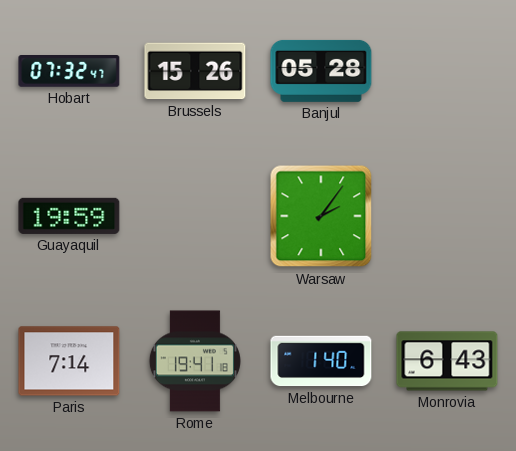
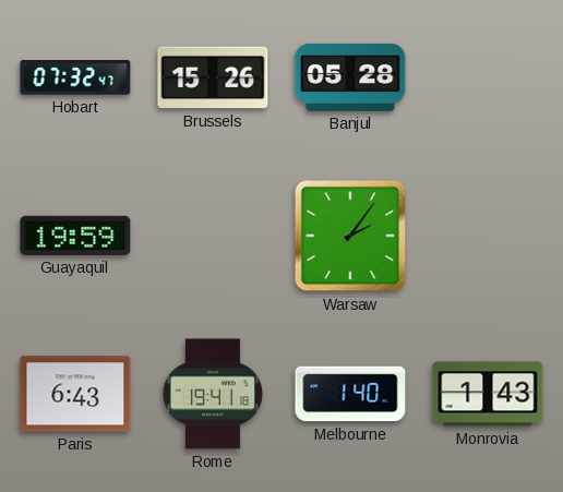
Paris: 7:14 -> 6:43 (75, 394)
Monrovia: 6:43 -> 1:43 (488, 394)
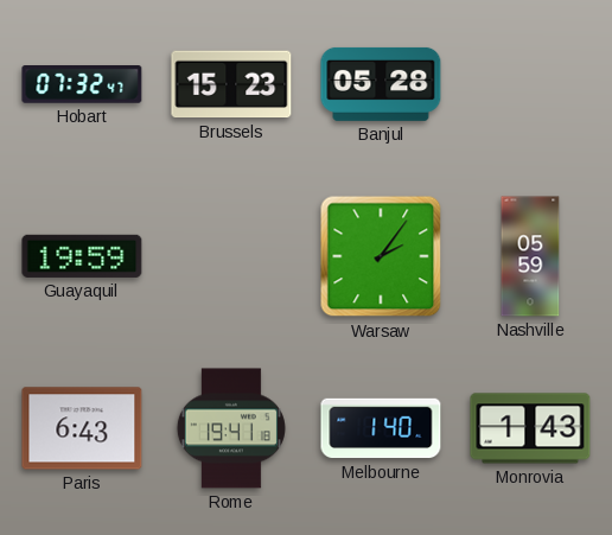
Brussels: 15:26 -> 15:23 (231, 84)
Nashville: none -> 05:59 (530, 256)
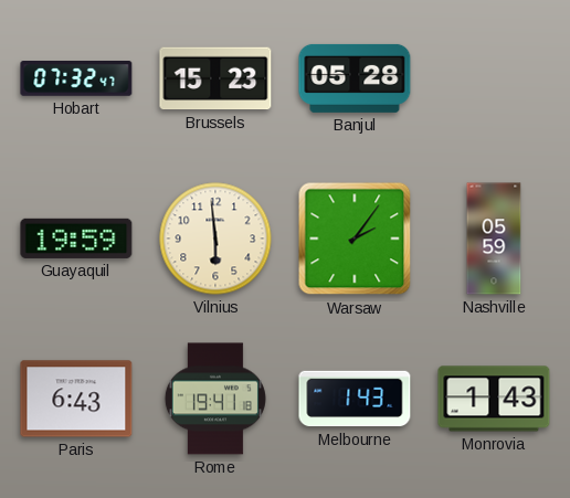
Vilnius: none -> 5:59 (215, 239)
Melbourne: 1:40 -> 1:43 (355, 399)
